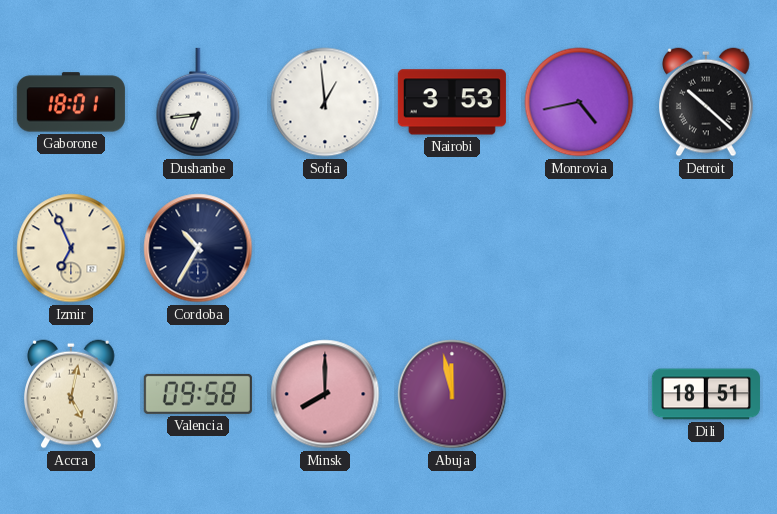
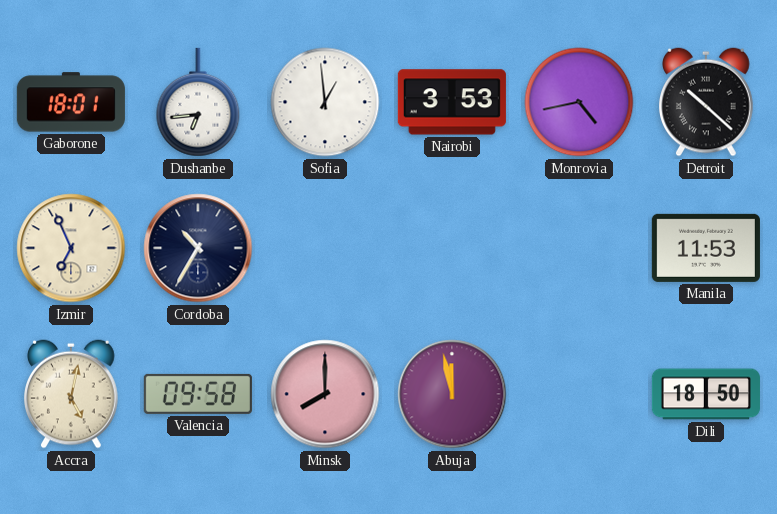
Manila: none -> 11:53 (706, 248)
Dili: 18:51 -> 18:50 (706, 394)
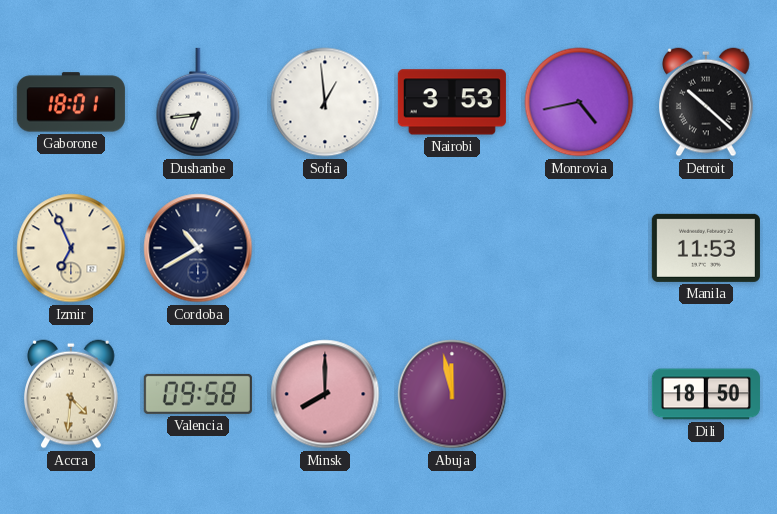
Cordoba: 10:35 -> 10:40 (198, 248)
Accra: 5:02 -> 4:31 (72, 394)
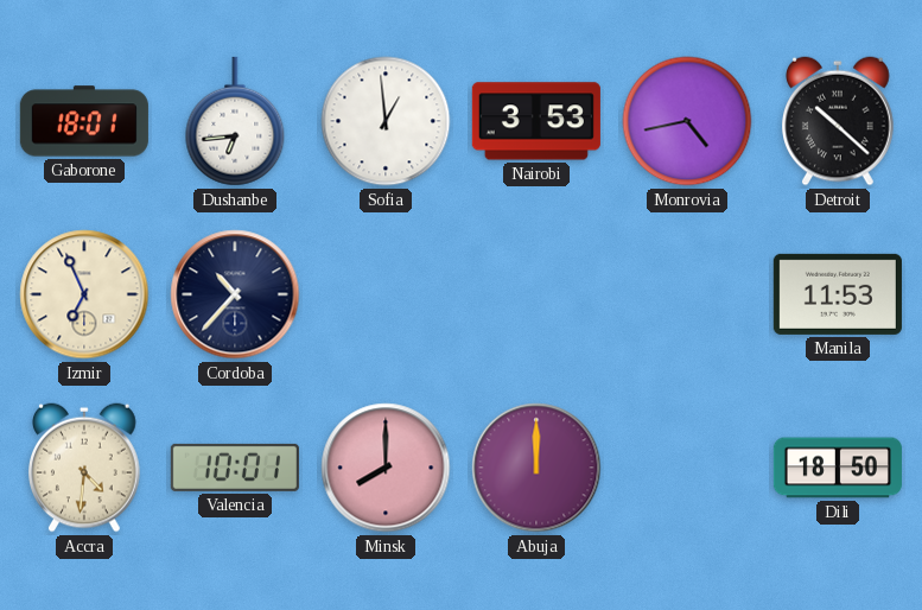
Cordoba: 10:40 -> 10:37 (235, 294)
Valencia: 09:58 -> 10:01 (235, 468)
Abuja: 11:58 -> 12:00 (536, 468)
